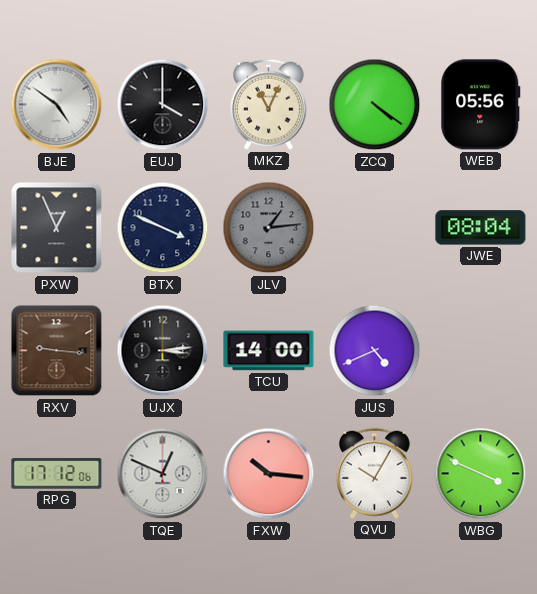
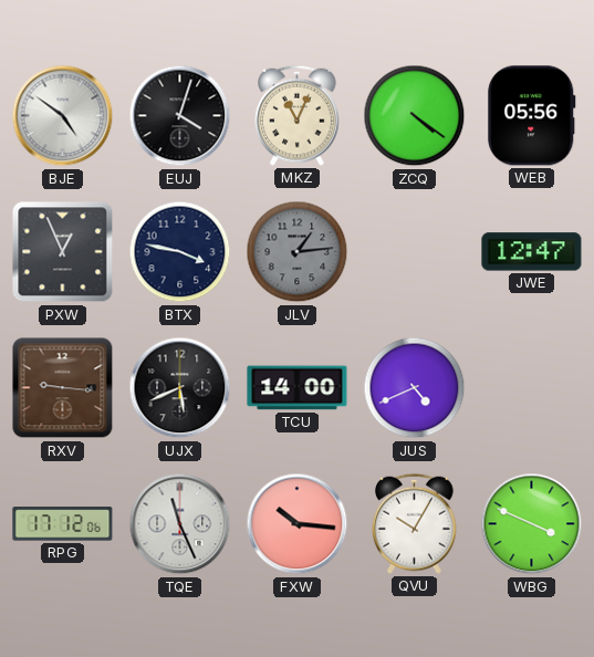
EUJ: 4:00 -> 4:03 (180, 116)
BTX: 3:49 -> 3:47 (180, 252)
JWE: 08:04 -> 12:47 (532, 252)
UJX: 3:14 -> 5:41 (180, 388)
TQE: 12:49 -> 11:26 (180, 524)
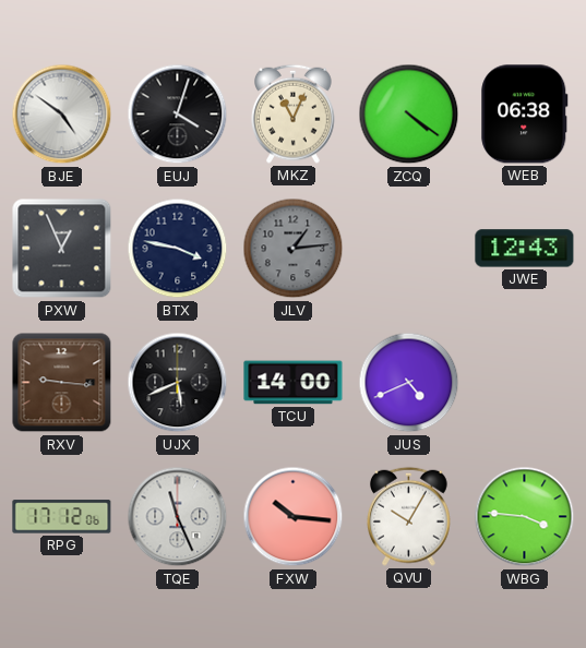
WEB: 05:56 -> 06:38 (525, 115)
JWE: 12:47 -> 12:43 (525, 249)
WBG: 3:49 -> 3:46 (525, 517)
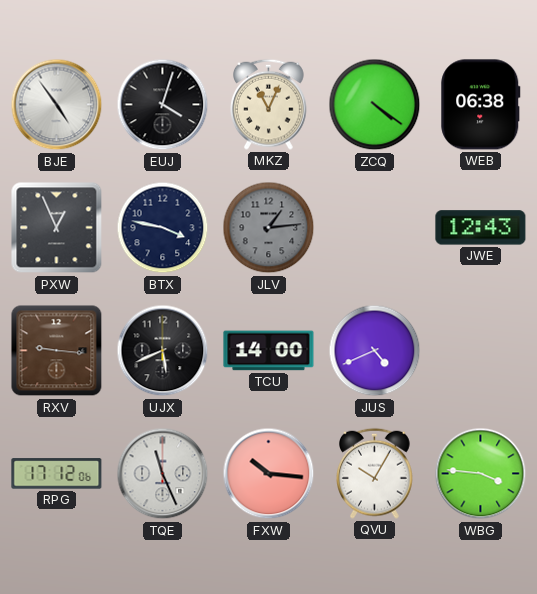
BJE: 4:51 -> 4:54 (57, 105)
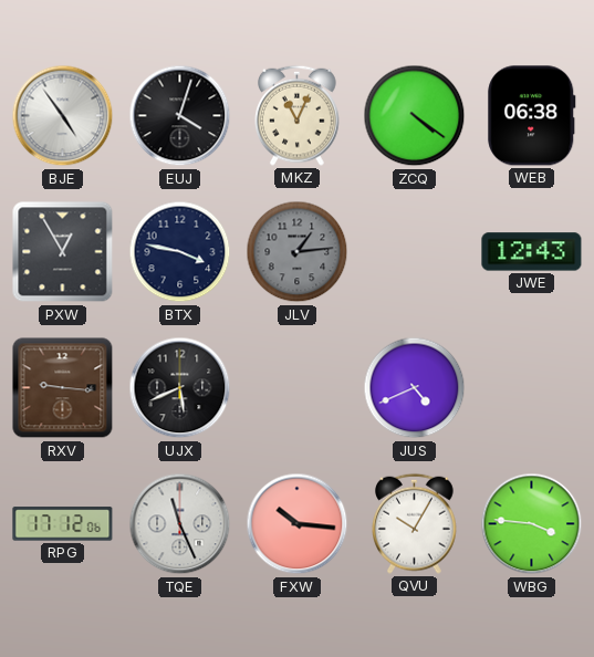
PXW: 12:56 -> 12:55 (63, 252)
TCU: 14:00 -> none (269, 351)
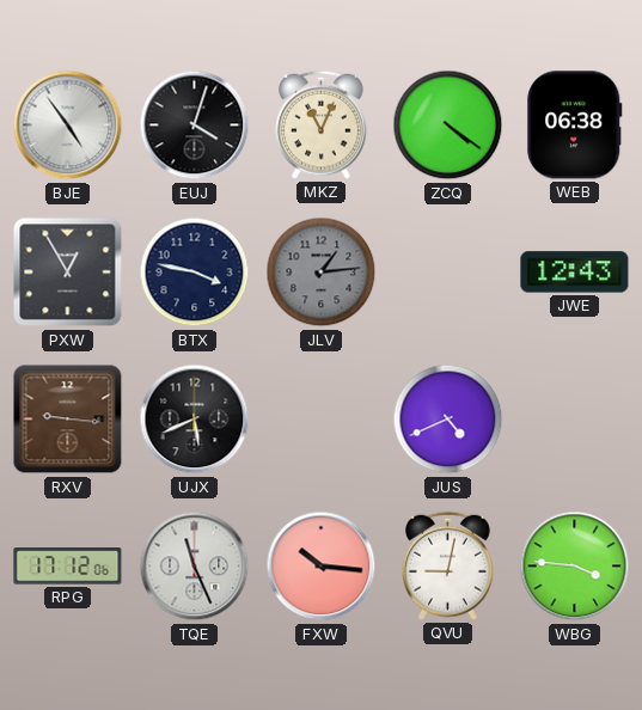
QVU: 10:05 -> 9:02 (448, 565)
